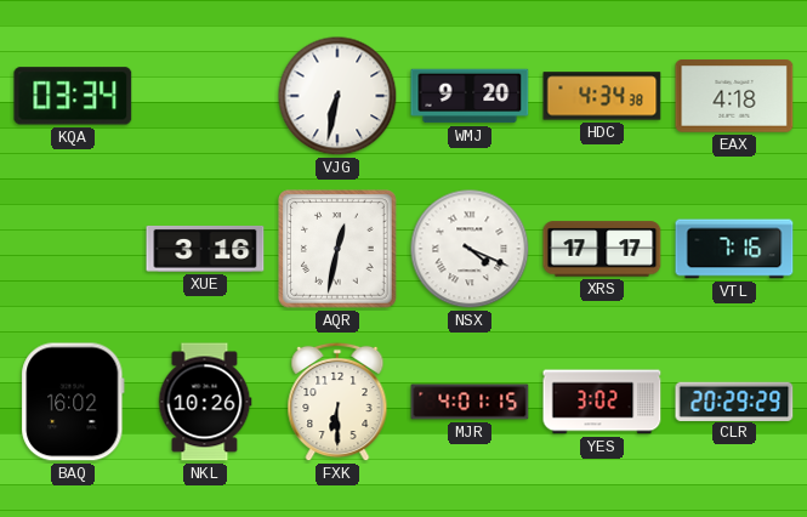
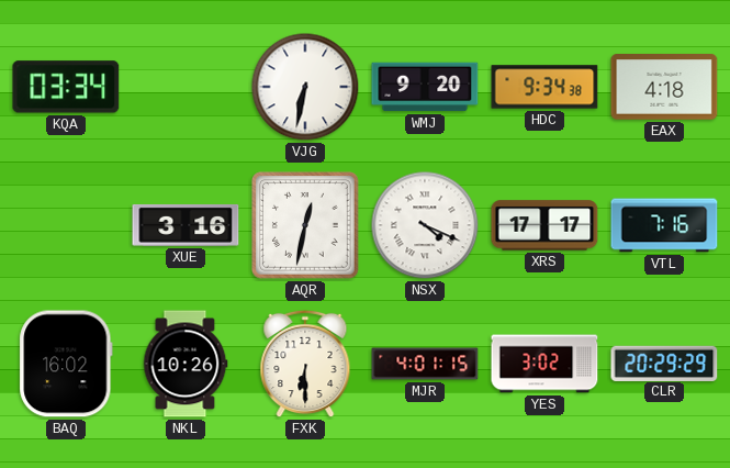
HDC: 4:34 -> 9:34 (544, 87)
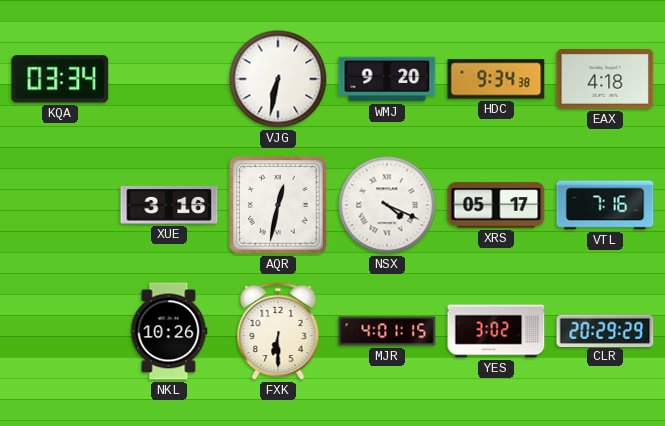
XRS: 17:17 -> 05:17 (496, 205)
BAQ: 16:02 -> none (66, 364)
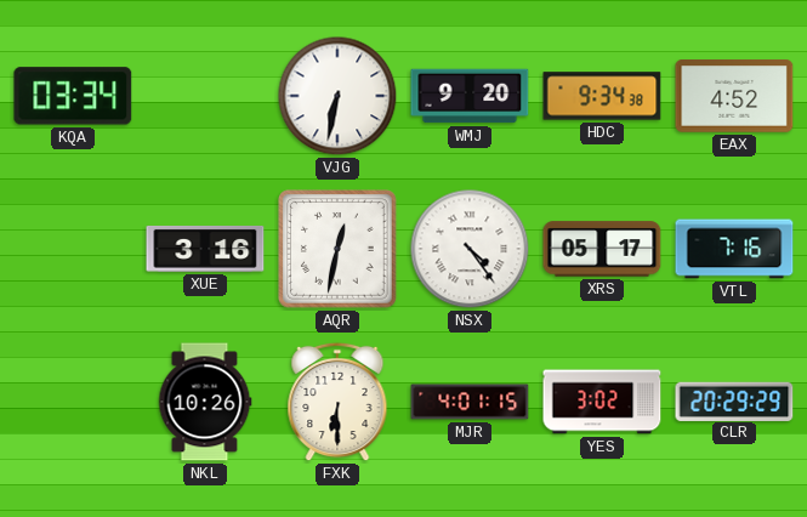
EAX: 4:18 -> 4:52 (734, 96)
NSX: 4:19 -> 4:24 (470, 249)
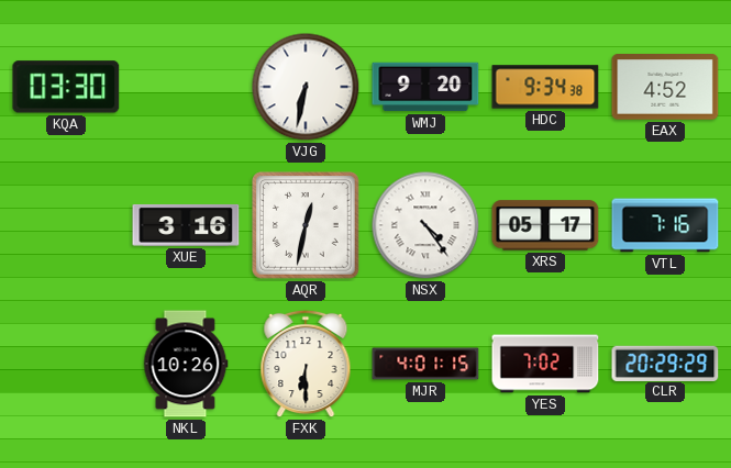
KQA: 03:34 -> 03:30 (66, 87)
YES: 3:02 -> 7:02 (545, 364)
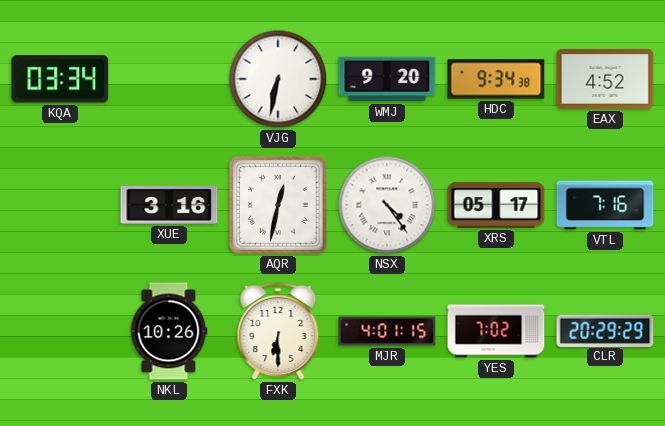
KQA: 03:30 -> 03:34 (60, 79)
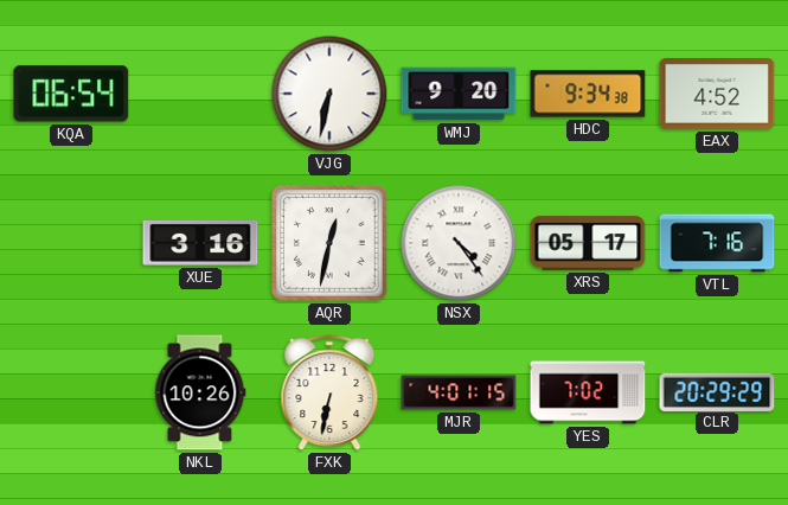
KQA: 03:34 -> 06:54 (71, 94)
FXK: 6:30 -> 6:32 (329, 392)
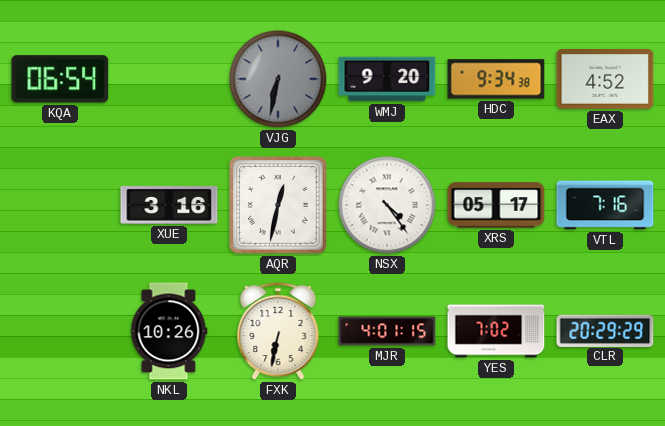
VJG dial: white -> grey (278, 79)
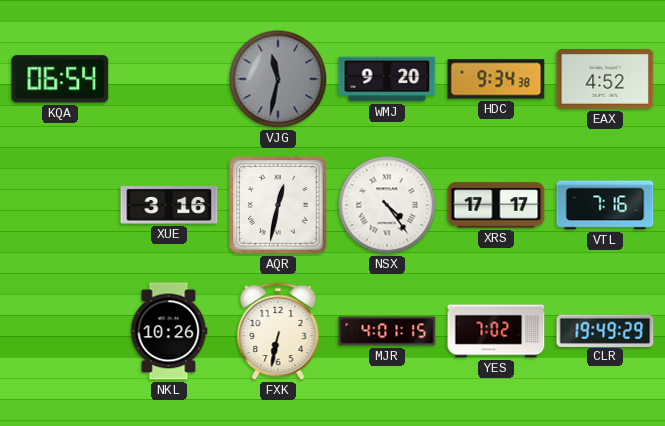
VJG: 6:32 -> 11:32 (278, 79)
XRS: 05:17 -> 17:17 (496, 205)
CLR: 20:29 -> 19:49 (605, 330)
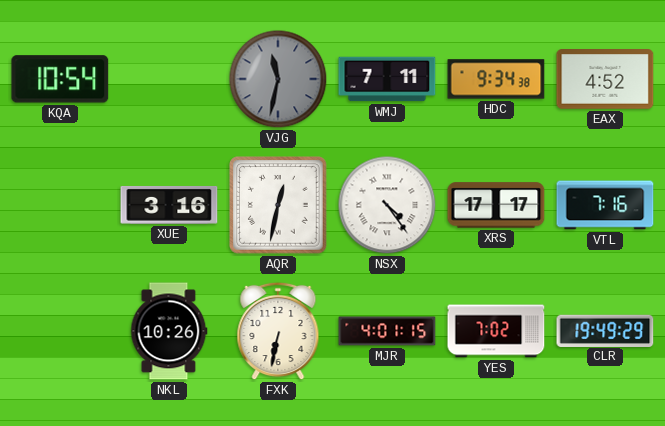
KQA: 06:54 -> 10:54 (60, 79)
WMJ: 9:20 -> 7:11 (387, 79)
